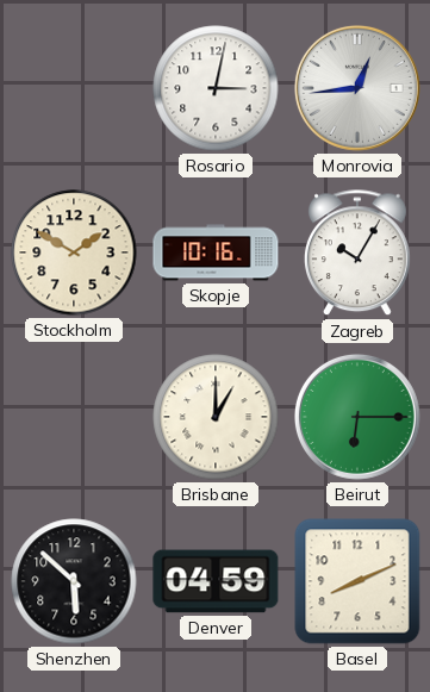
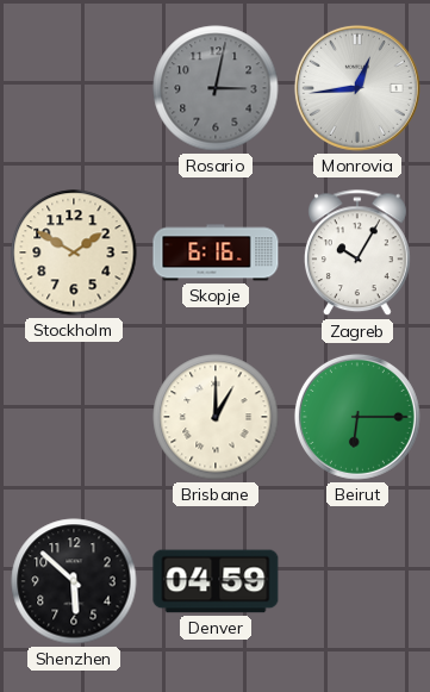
Rosario dial: white -> grey (216, 88)
Skopje: 10:16 -> 6:16 (216, 253)
Basel: 8:11 -> none (357, 581)
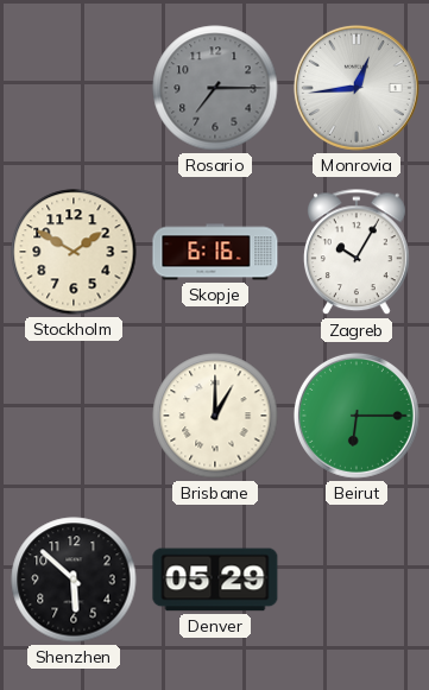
Rosario: 3:02 -> 7:15 (215, 88)
Denver: 04:59 -> 05:29 (215, 580)
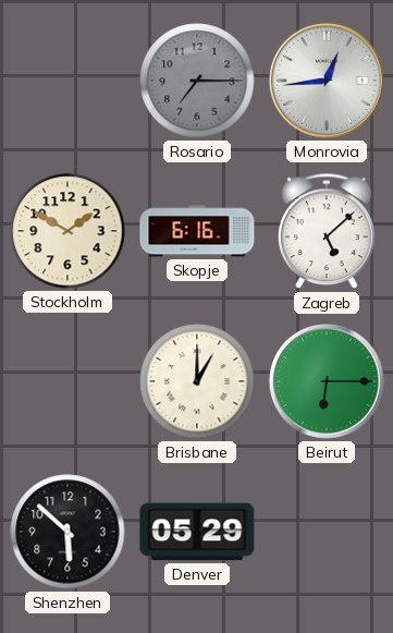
Zagreb: 10:05 -> 5:08 (327, 232)
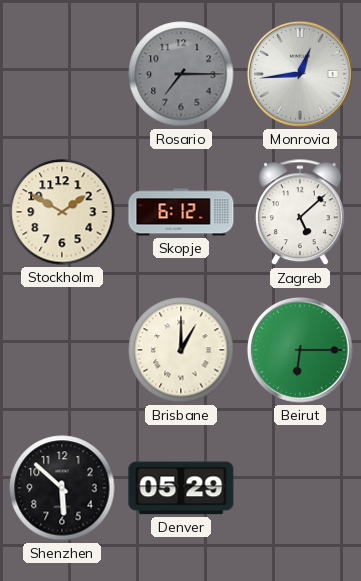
Skopje: 6:16 -> 6:12 (181, 212)
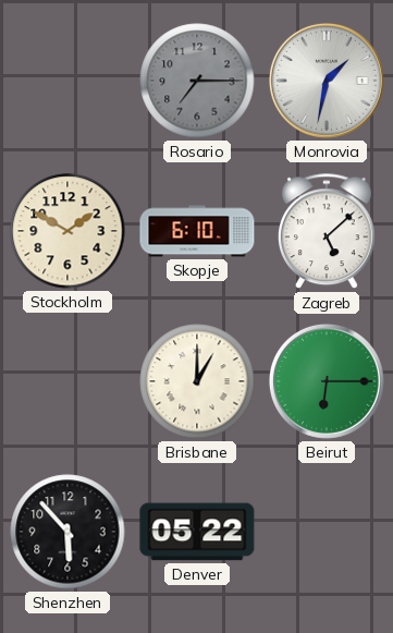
Monrovia: 12:44 -> 1:32 (327, 81)
Skopje: 6:12 -> 6:10 (197, 231)
Shenzhen: 5:52 -> 5:53 (67, 532)
Denver: 05:29 -> 05:22 (197, 532)
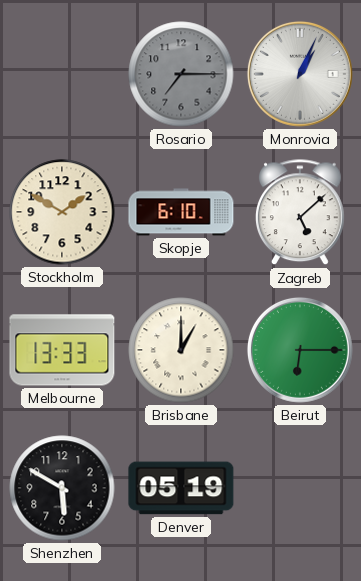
Monrovia: 1:32 -> 1:04 (300, 74)
Melbourne: none -> 13:33 (62, 350)
Shenzhen: 5:53 -> 5:50 (62, 488)
Denver: 05:22 -> 05:19 (181, 488)
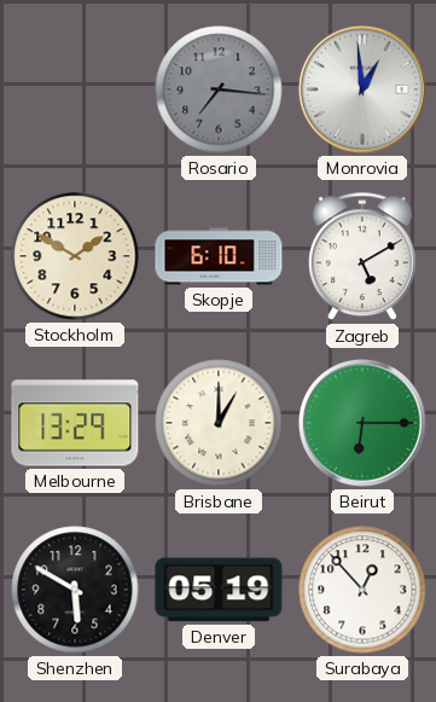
Rosario: 7:15 -> 7:16 (219, 89)
Monrovia: 1:04 -> 12:59 (362, 89)
Zagreb: 5:08 -> 5:10 (362, 257)
Melbourne: 13:33 -> 13:29 (75, 423)
Surabaya: none -> 12:53 (362, 590)
